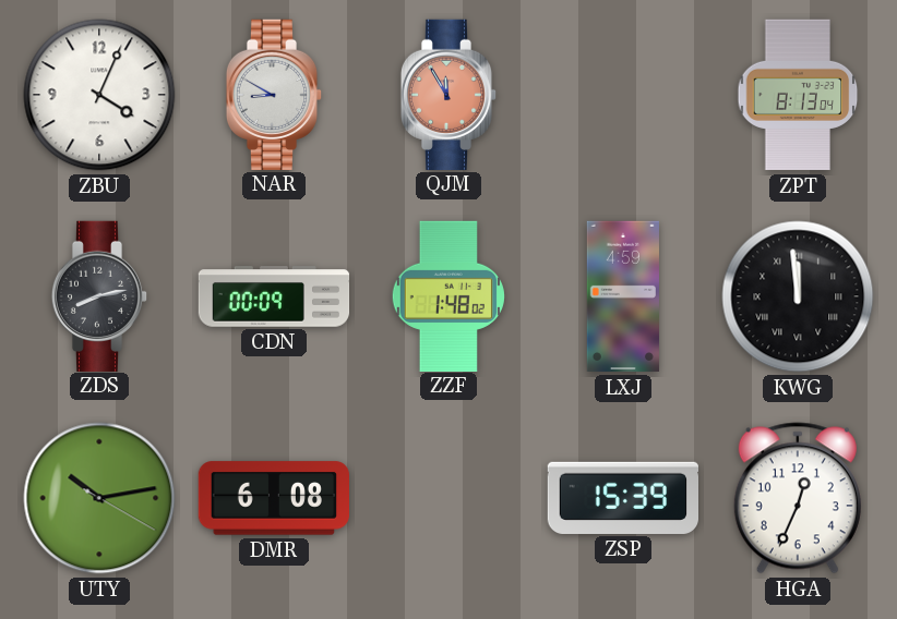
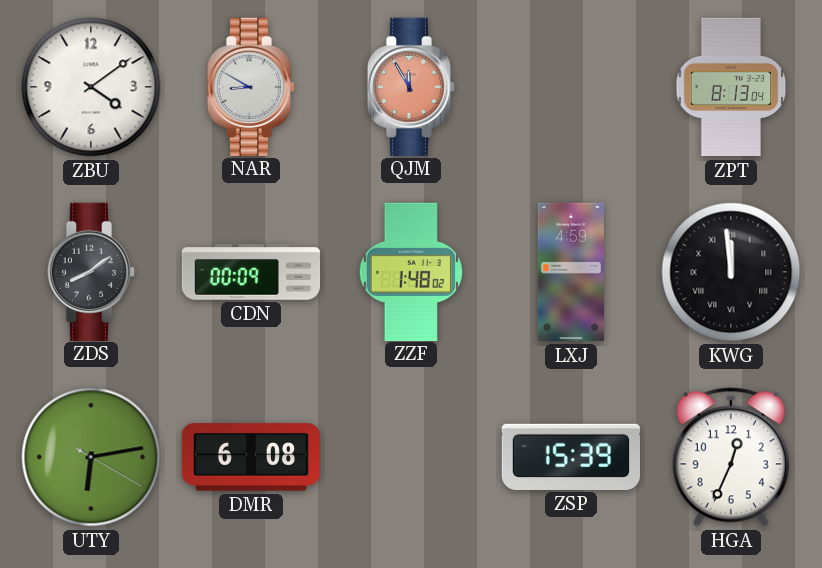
ZBU: 4:04 -> 4:09 (91, 87)
ZDS: 8:13 -> 8:09 (91, 271)
UTY: 10:13 -> 6:13 (91, 457)
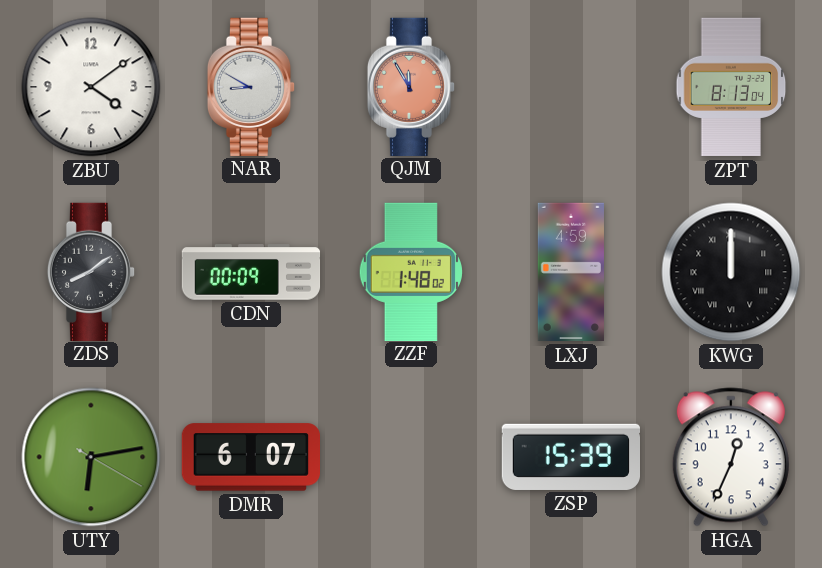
KWG: 11:59 -> 12:00 (731, 272)
DMR: 6:08 -> 6:07 (250, 457)
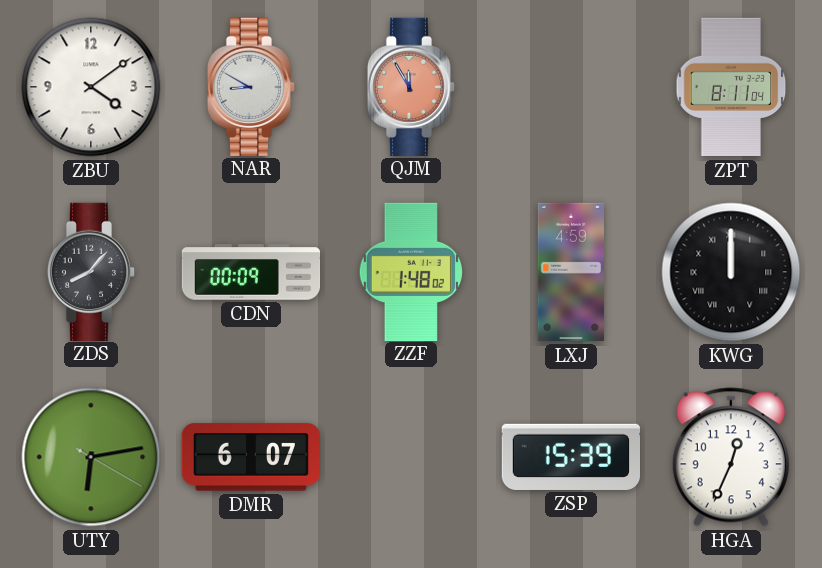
ZPT: 8:13 -> 8:11 (731, 87)
ZDS: 8:09 -> 8:07 (91, 271)
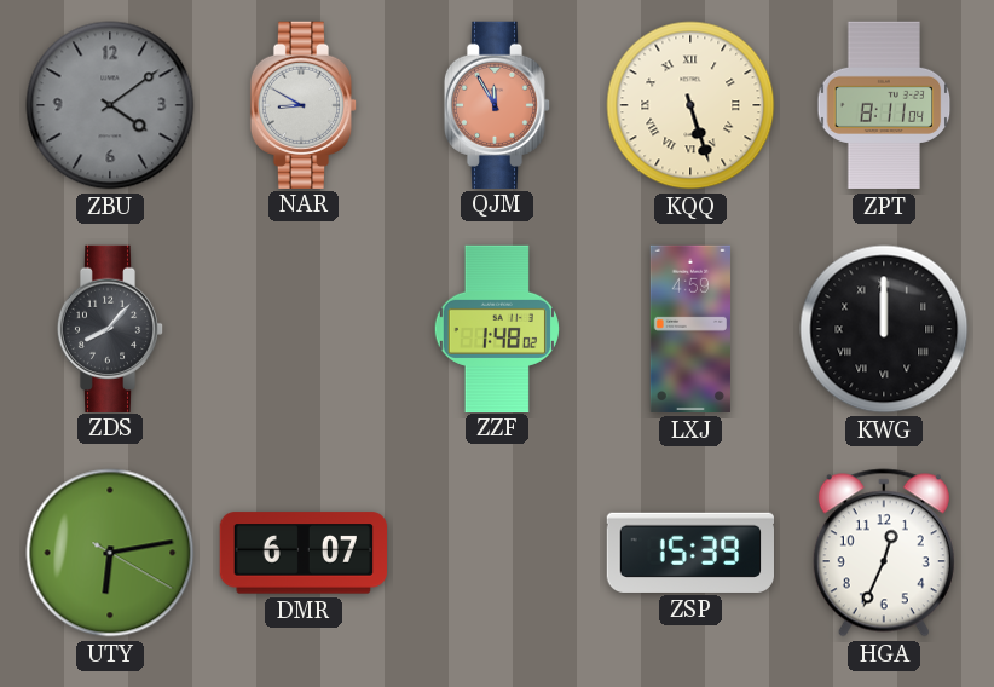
ZBU dial: white -> grey (110, 105)
KQQ: none -> 5:27 (690, 105)
CDN: 00:09 -> none (251, 272)
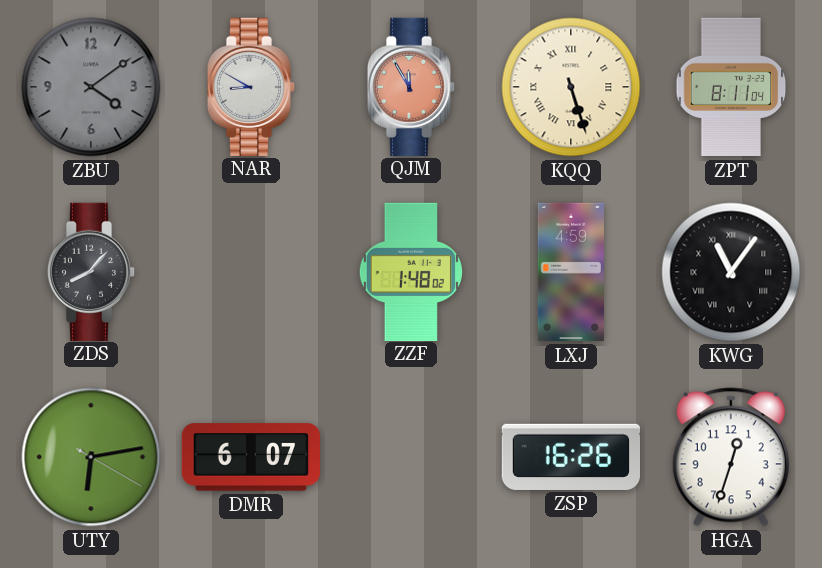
KWG: 12:00 -> 11:06 (731, 272)
ZSP: 15:39 -> 16:26 (570, 457)
HGA: 12:34 -> 12:33 (731, 457)
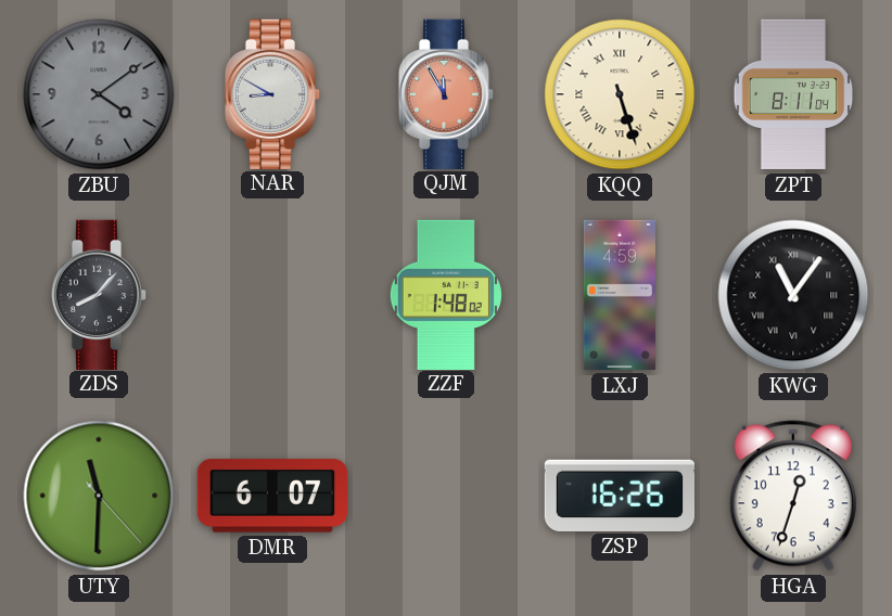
UTY: 6:13 -> 11:30 (99, 496)
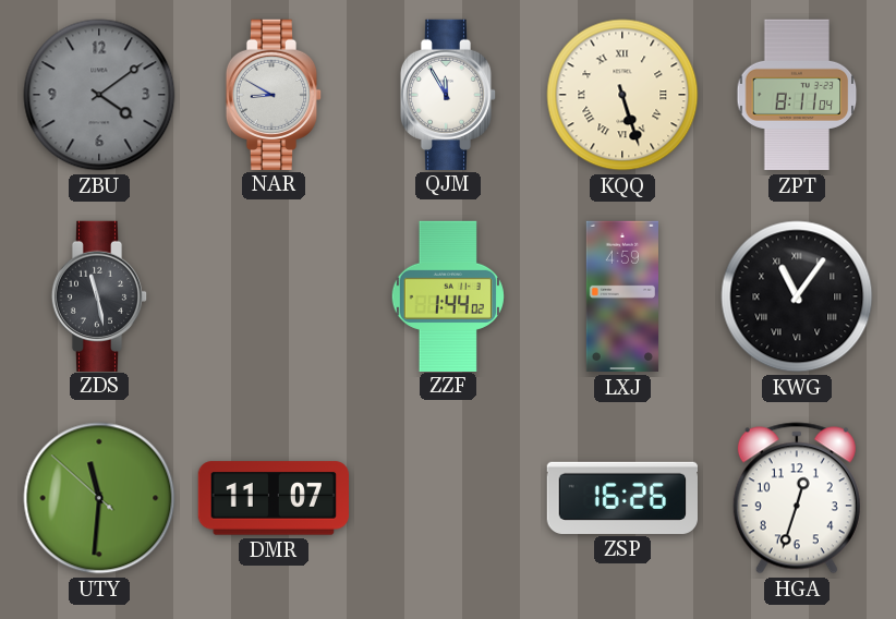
QJM dial: salmon -> white (448, 94)
ZDS: 8:07 -> 11:28 (99, 295)
ZZF: 1:48 -> 1:44 (448, 295)
UTY: 11:30:23 -> 11:30:52 (99, 498)
DMR: 6:07 -> 11:07 (273, 498)
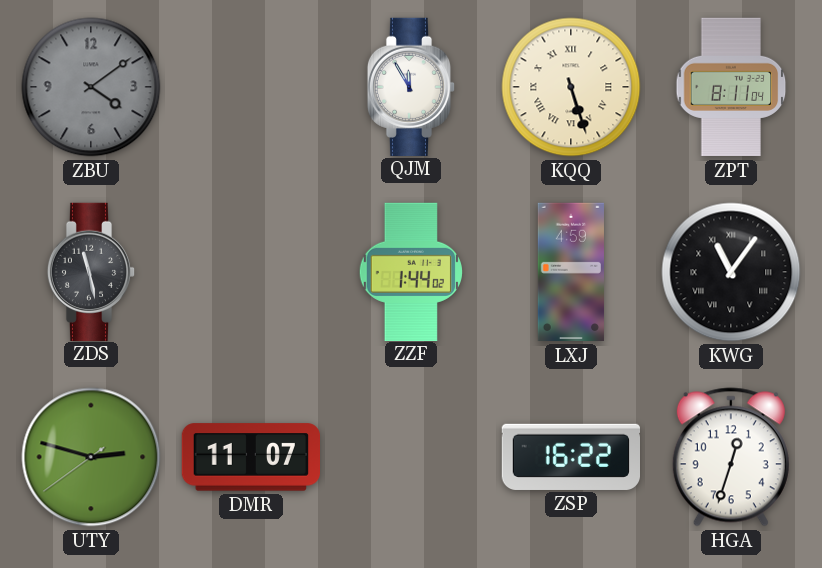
NAR: 8:50 -> none (274, 94)
UTY: 11:30 -> 2:47 (91, 457)
ZSP: 16:26 -> 16:22 (570, 457)
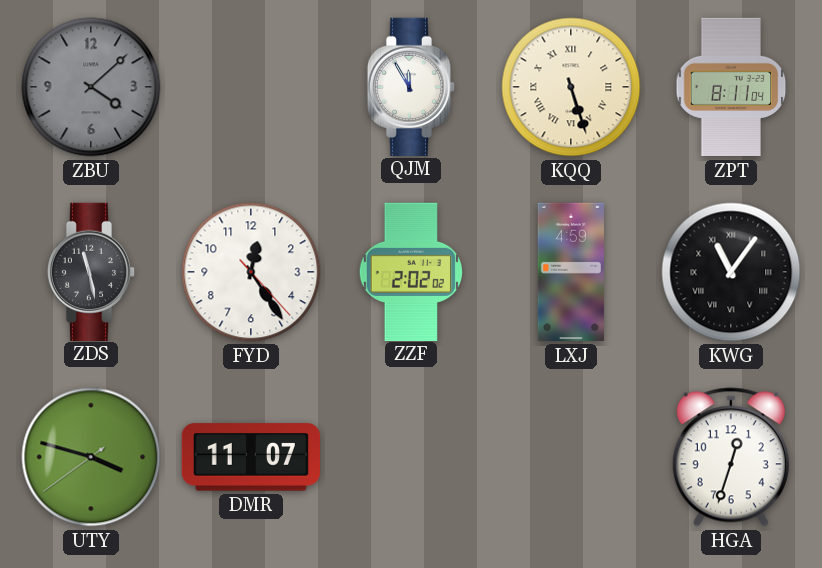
ZBU: 4:09 -> 4:08 (91, 87)
FYD: none -> 12:24 (251, 272)
ZZF: 1:44 -> 2:02 (411, 271)
UTY: 2:47 -> 3:47 (91, 457)
ZSP: 16:22 -> none (570, 457)
